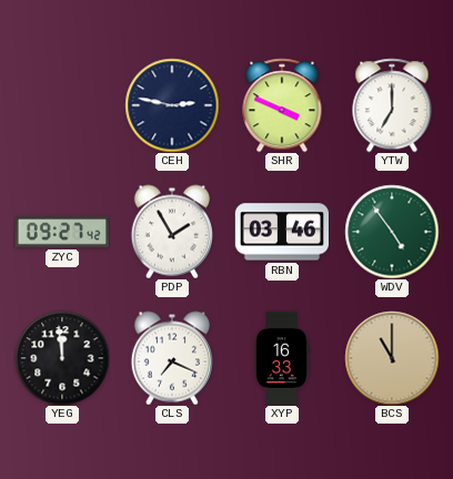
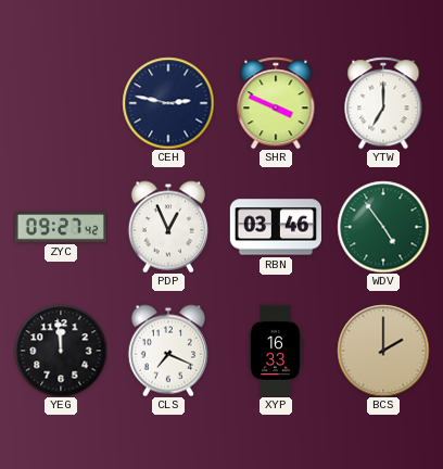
PDP: 1:55 -> 12:56 (168, 227)
BCS: 11:00 -> 2:00 (383, 351)
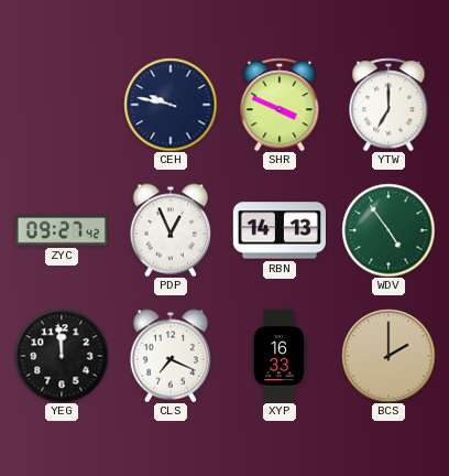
CEH: 2:47 -> 9:47 (171, 105)
RBN: 03:46 -> 14:13 (278, 230)
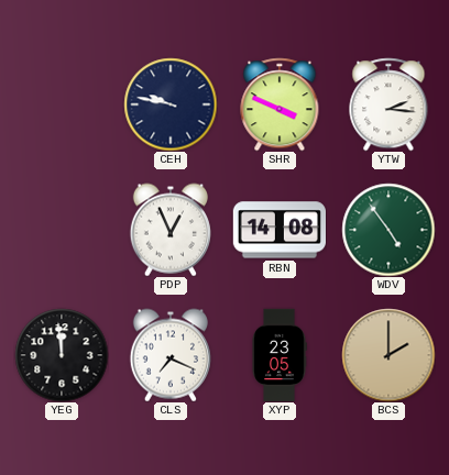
YTW: 7:00 -> 2:16 (388, 104)
ZYC: 09:27 -> none (61, 230)
RBN: 14:13 -> 14:08 (278, 230)
XYP: 16:33 -> 23:05 (280, 354)
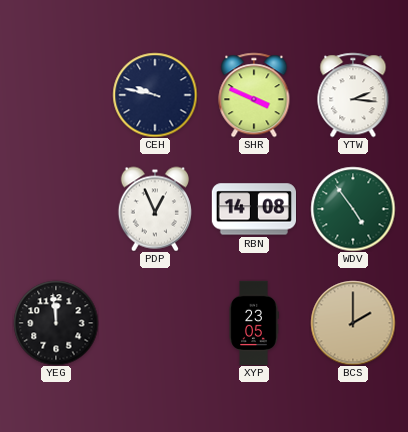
CLS: 7:19 -> none (171, 355)
